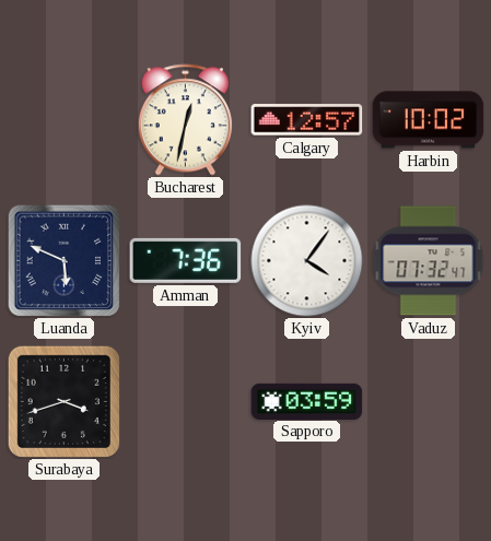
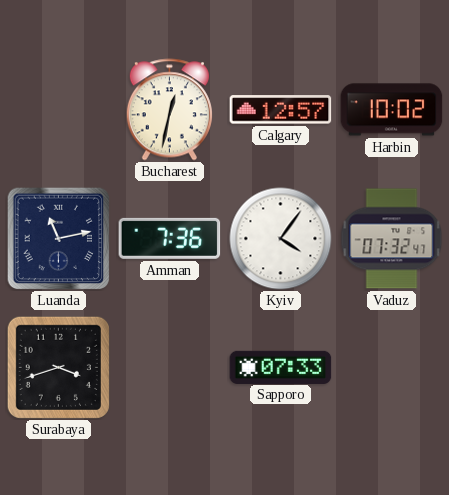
Luanda: 5:49 -> 11:13 (58, 238)
Sapporo: 03:59 -> 07:33 (281, 367)
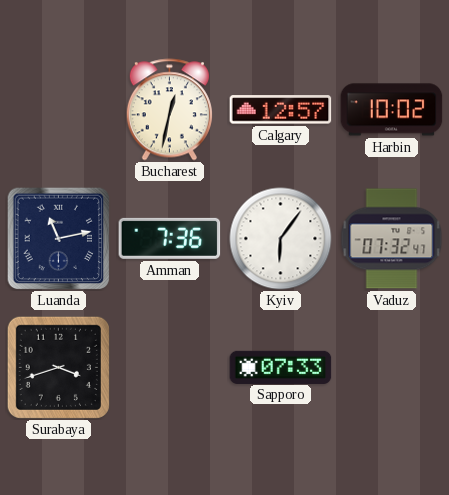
Kyiv: 4:06 -> 6:06 (281, 239)
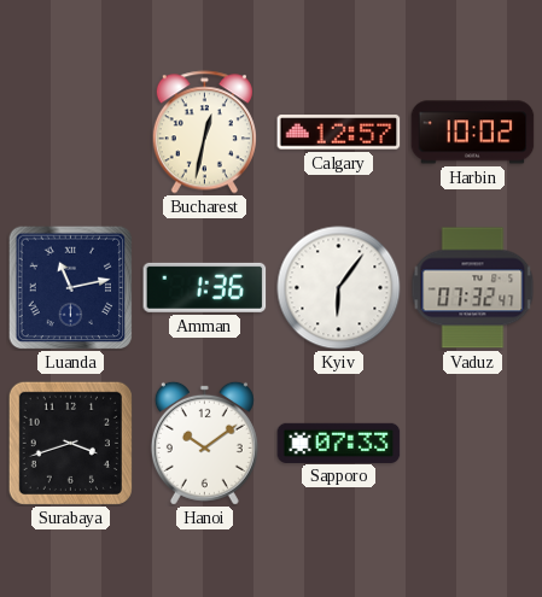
Amman: 7:36 -> 1:36 (205, 287)
Hanoi: none -> 10:09 (204, 443)
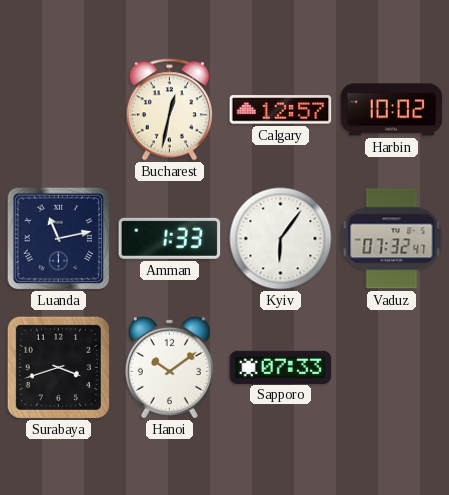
Amman: 1:36 -> 1:33 (170, 238)
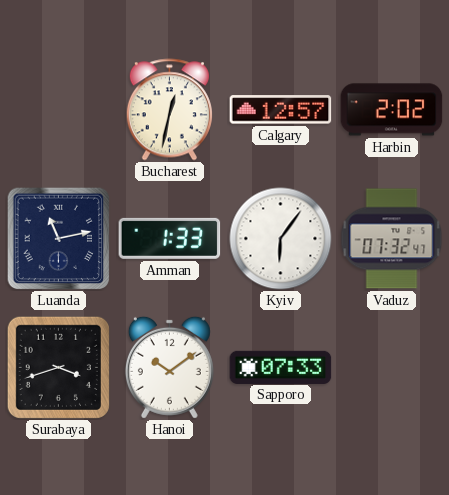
Harbin: 10:02 -> 2:02 (392, 110)
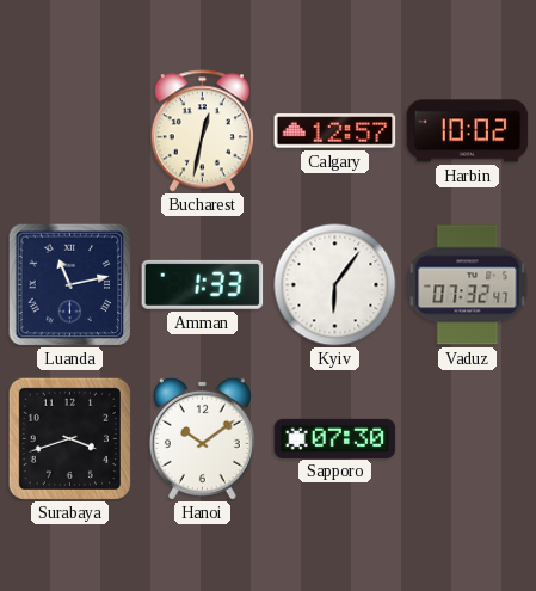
Harbin: 2:02 -> 10:02 (468, 131)
Sapporo: 07:33 -> 07:30 (335, 438)
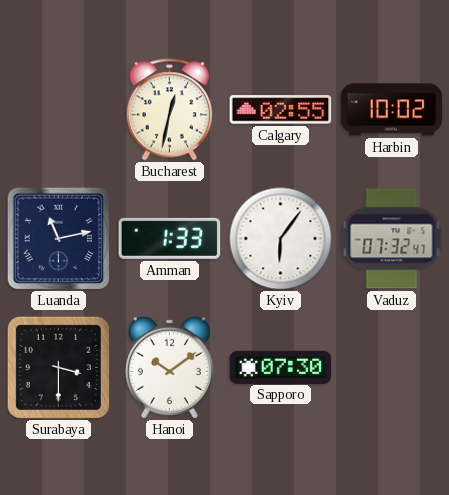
Calgary: 12:57 -> 02:55 (281, 110)
Surabaya: 3:42 -> 3:30 (58, 367)
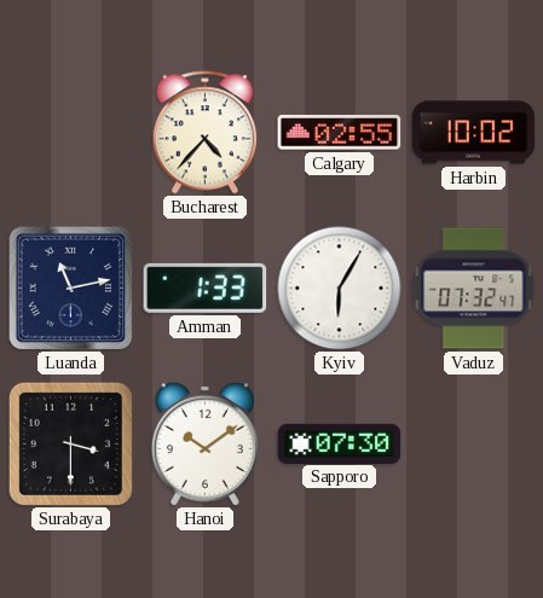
Bucharest: 12:32 -> 4:37 (204, 133)
Kyiv: 6:06 -> 6:05 (340, 289)
